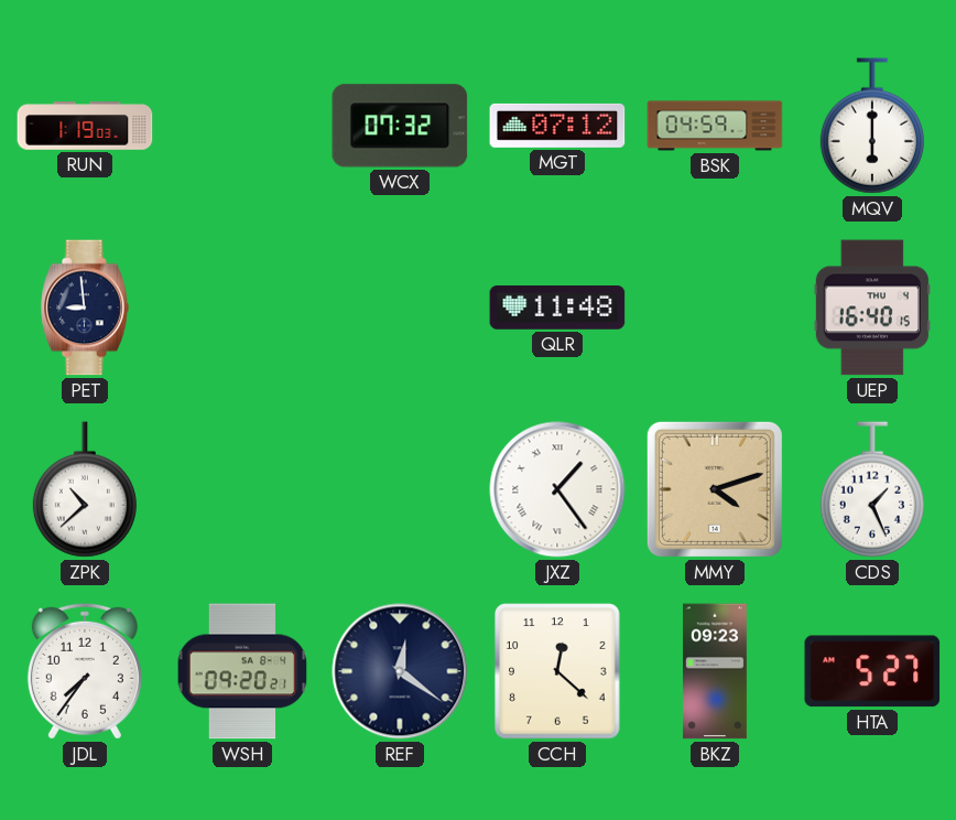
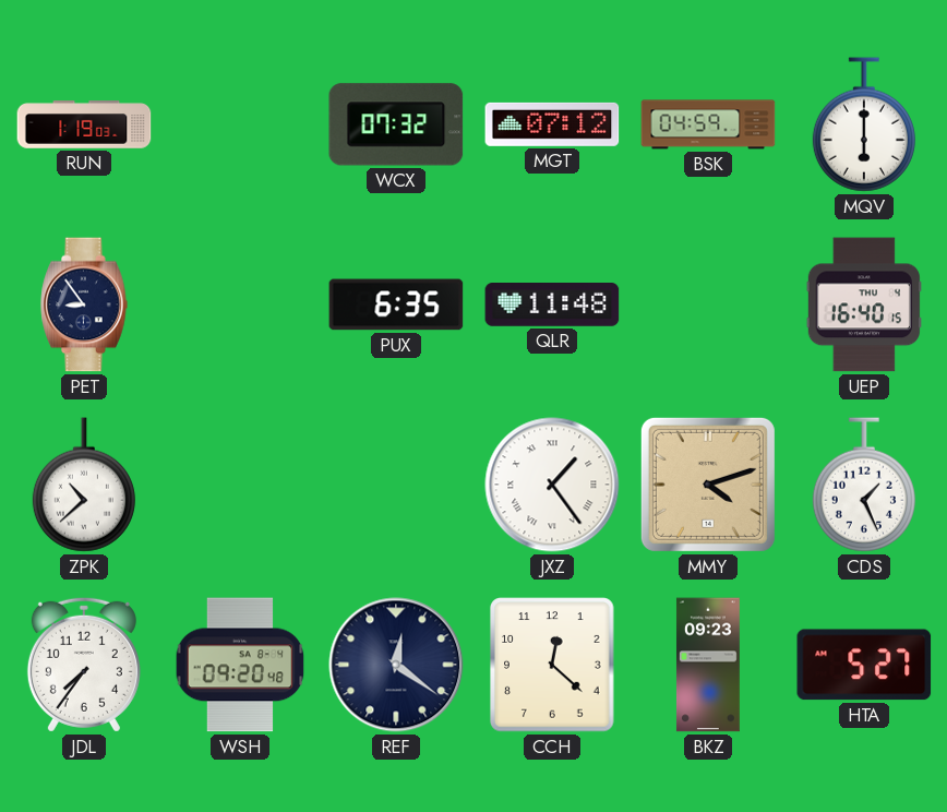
PET: 8:59 -> 8:54 (84, 304)
PUX: none -> 6:35 (396, 304)
WSH: 09:20:21 -> 09:20:48 (240, 665)
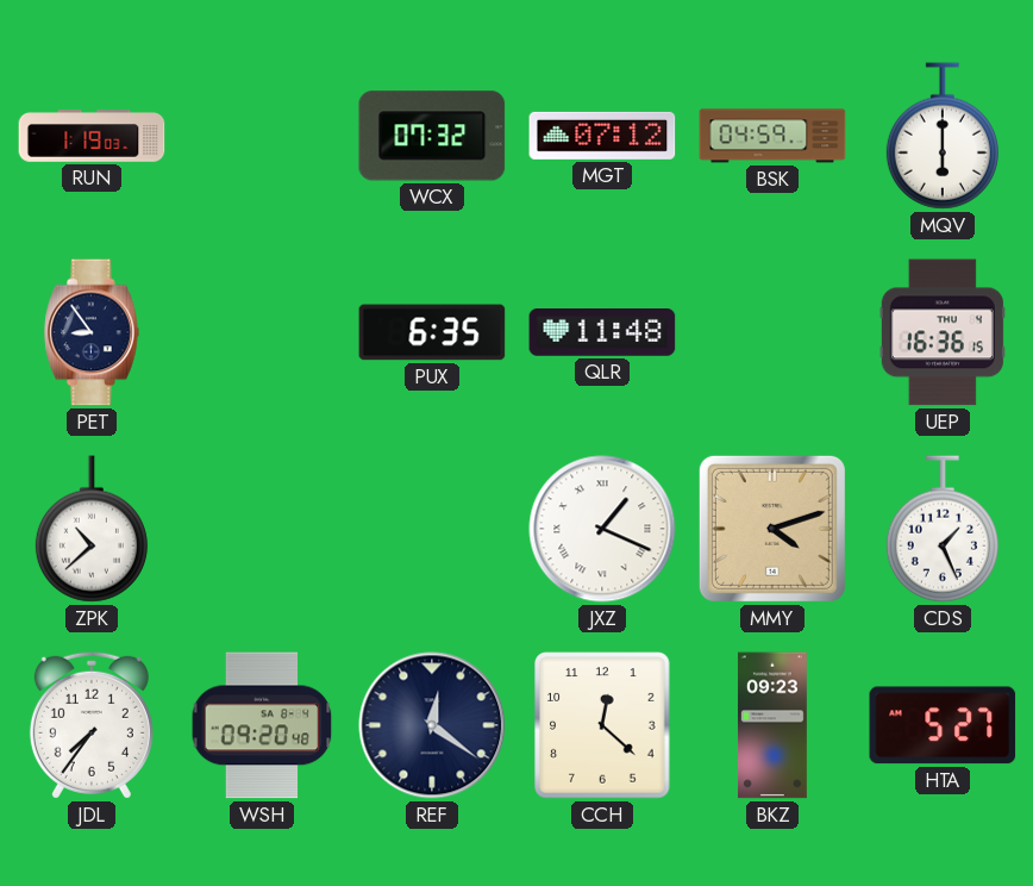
UEP: 16:40 -> 16:36 (943, 332)
JXZ: 1:24 -> 1:19 (602, 529)
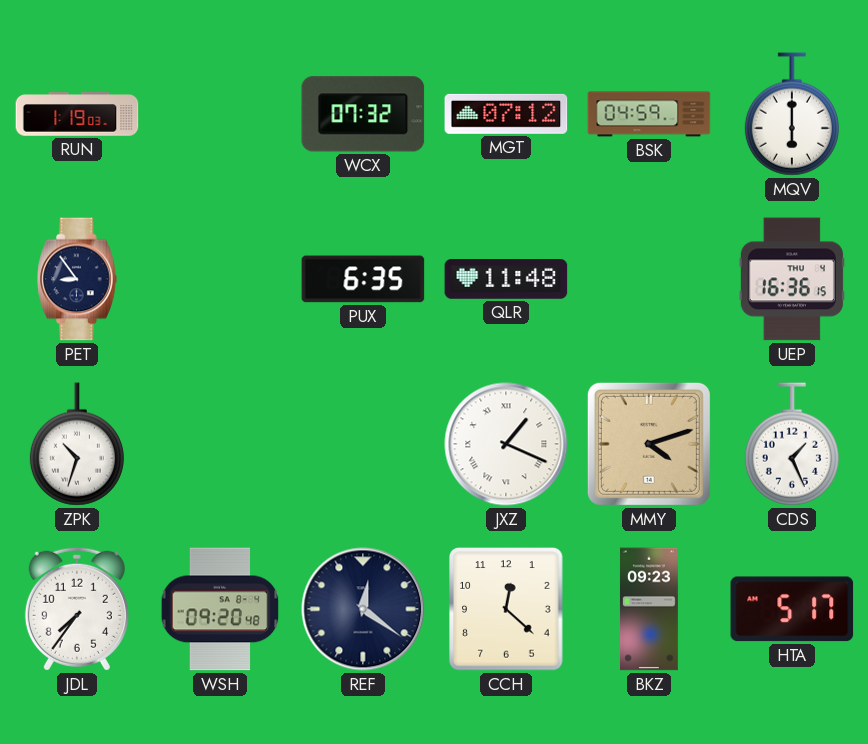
ZPK: 10:38 -> 10:33 (77, 444)
HTA: 5:27 -> 5:17 (792, 609)
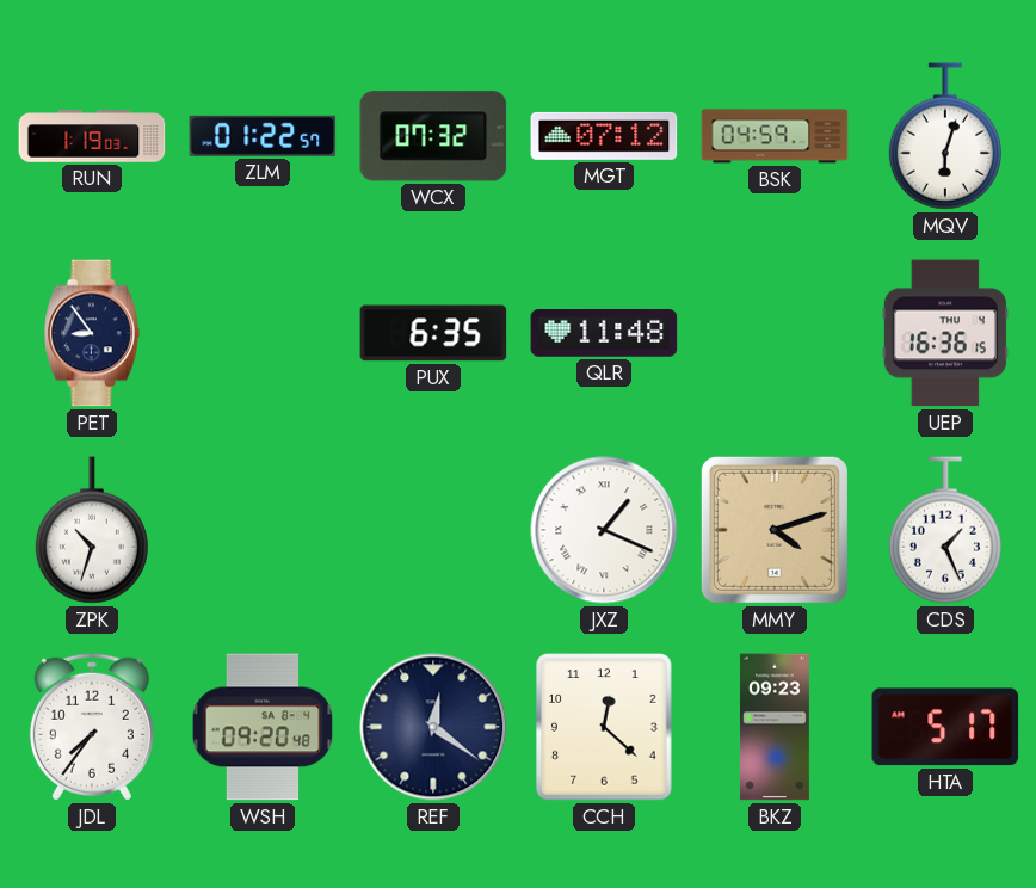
ZLM: none -> 01:22 (263, 136)
MQV: 6:00 -> 6:03 (945, 136)
